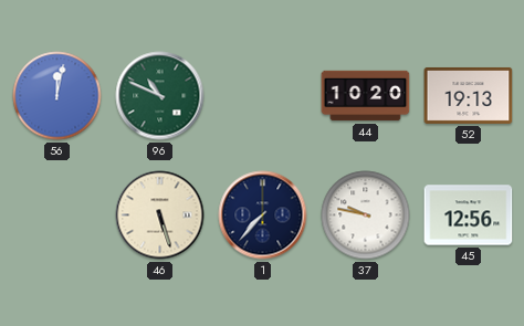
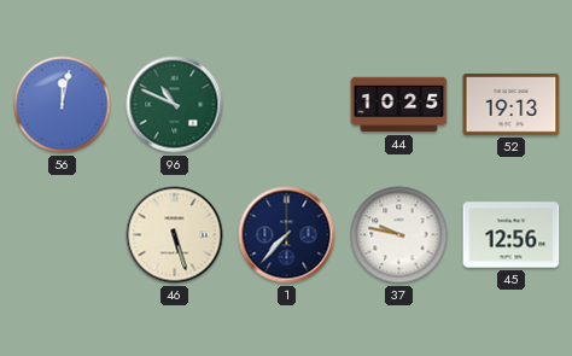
44: 10:20 -> 10:25 (399, 105)
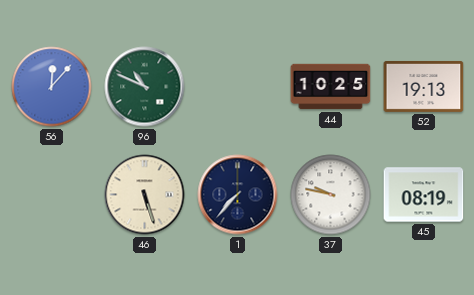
56: 12:02 -> 12:07 (52, 87)
45: 12:56 -> 08:19 (424, 195)
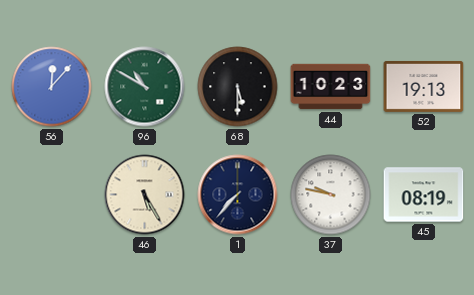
96: 10:49 -> 10:50 (145, 87)
68: none -> 5:30 (238, 87)
44: 10:25 -> 10:23 (331, 87)
46: 5:27 -> 5:25 (145, 195)
